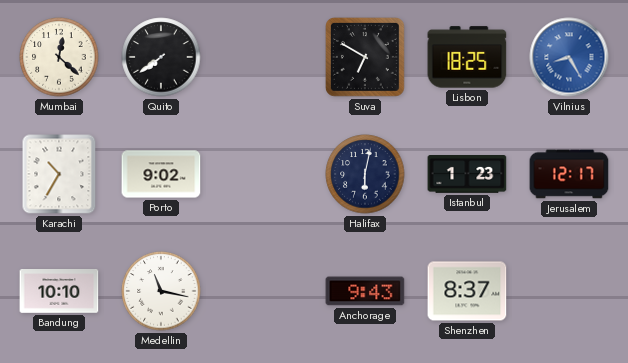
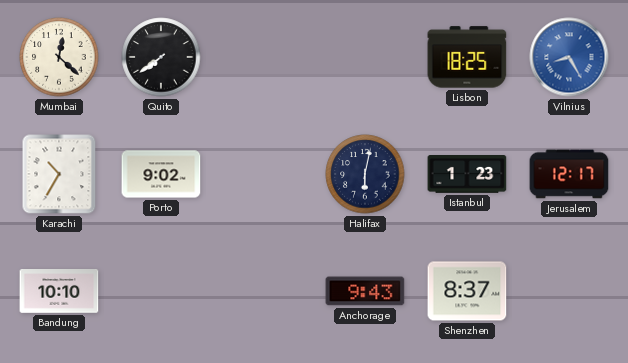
Suva: 6:50 -> none (366, 58)
Medellin: 11:17 -> none (161, 291)
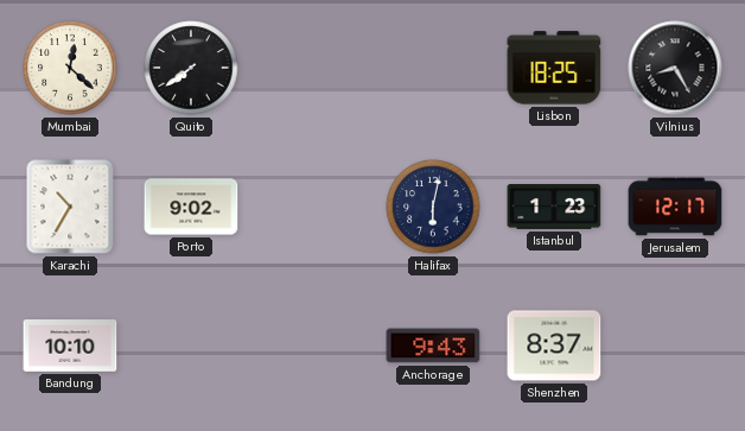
Vilnius dial: blue -> black (675, 68)
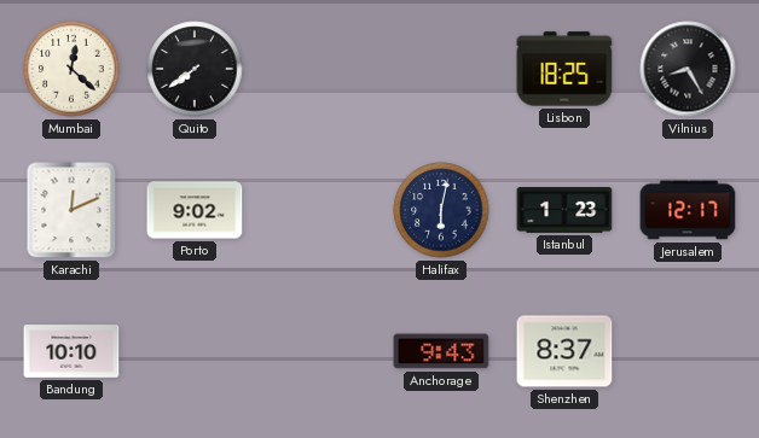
Karachi: 10:35 -> 12:11 (71, 210)
